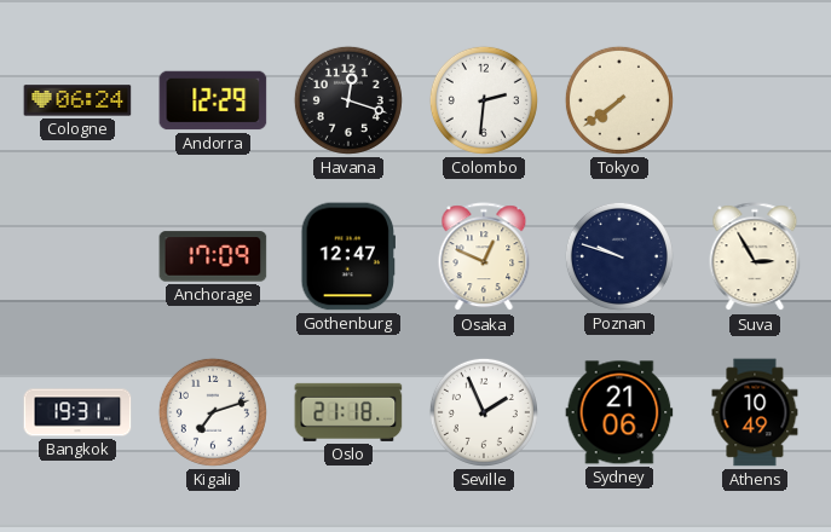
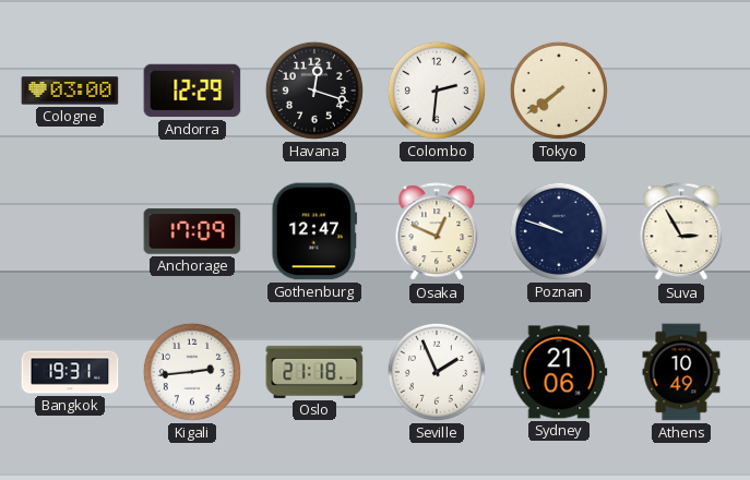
Cologne: 06:24 -> 03:00 (70, 91)
Kigali: 7:12 -> 2:44 (192, 372)
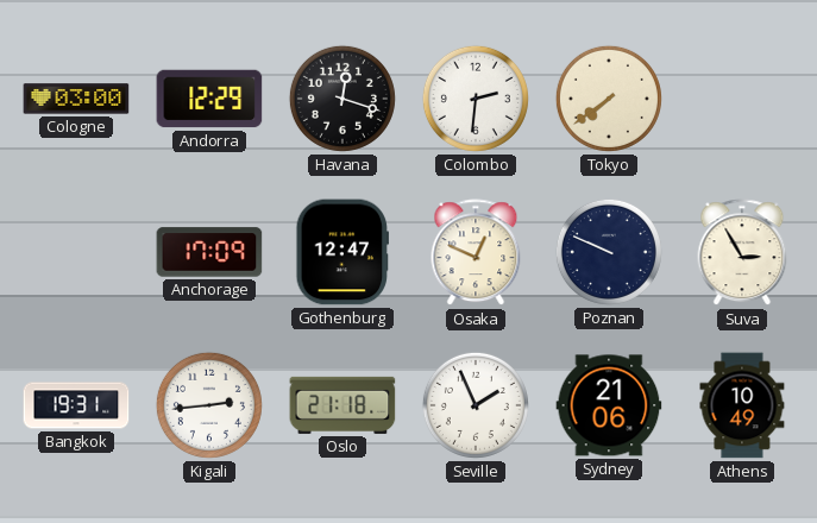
Poznan: 9:48 -> 9:49 (609, 252)
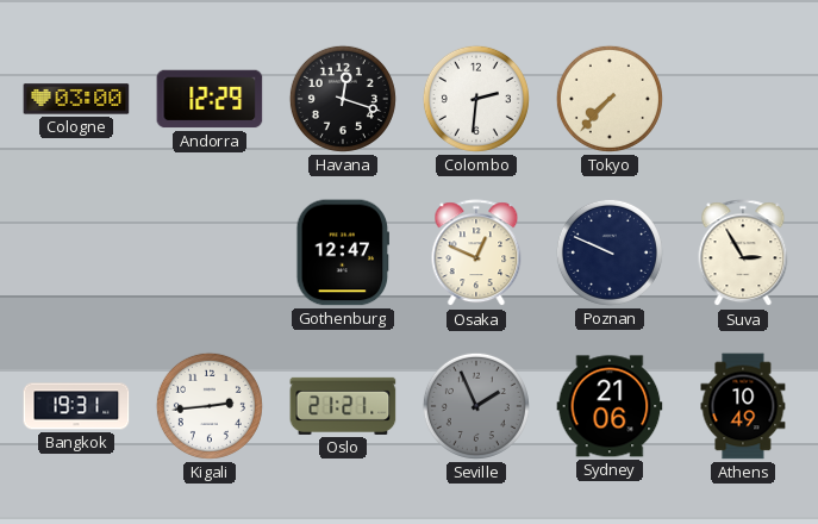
Tokyo: 7:39 -> 7:37 (610, 99)
Anchorage: 17:09 -> none (209, 252)
Oslo: 21:18 -> 21:21 (343, 406)
Seville dial: white -> grey (476, 406)
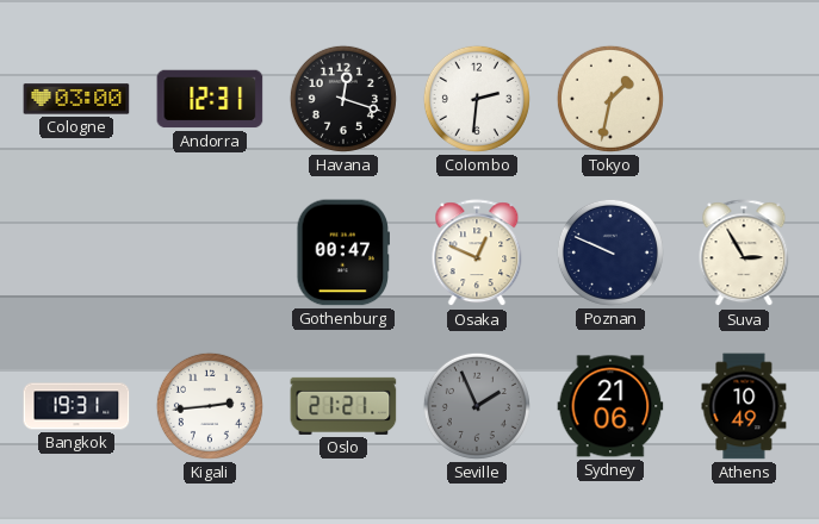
Andorra: 12:29 -> 12:31 (210, 99)
Tokyo: 7:37 -> 1:32 (610, 99)
Gothenburg: 12:47 -> 00:47 (343, 252)
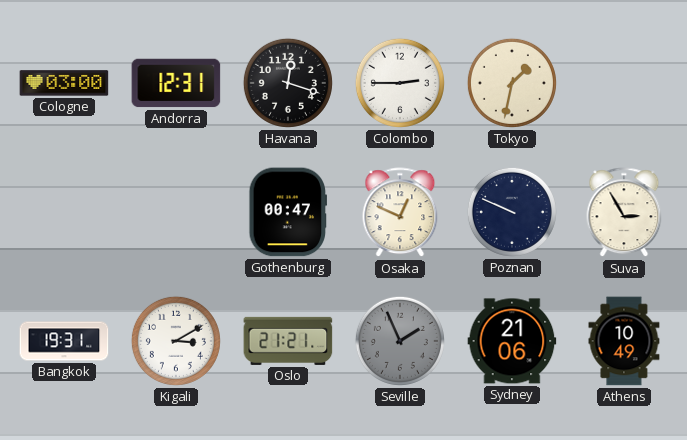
Colombo: 2:31 -> 2:45 (400, 83)
Kigali: 2:44 -> 3:10 (176, 341)
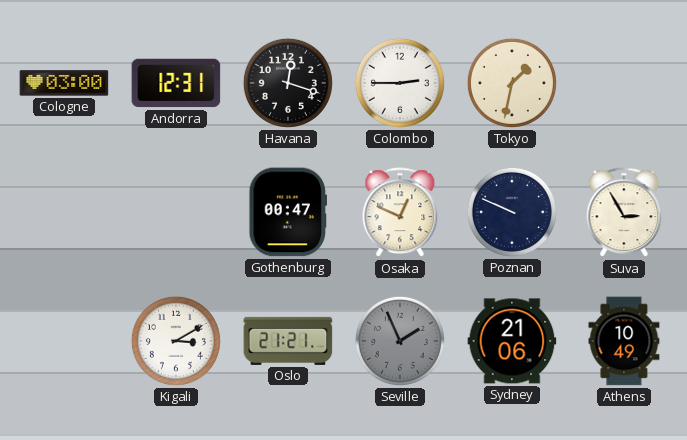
Bangkok: 19:31 -> none (64, 341)
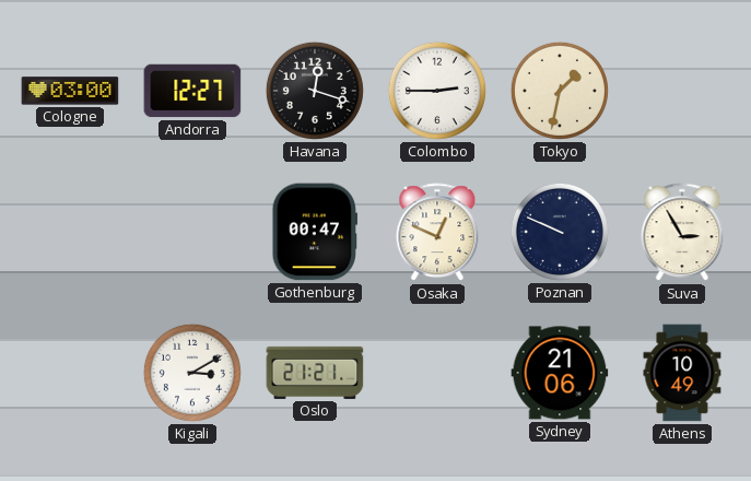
Andorra: 12:31 -> 12:27 (192, 91)
Seville: 1:56 -> none (400, 341)
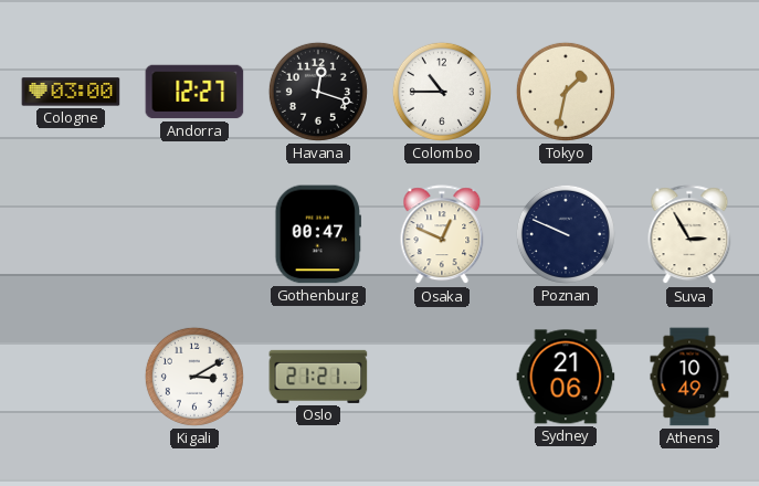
Colombo: 2:45 -> 10:45 (442, 92)
